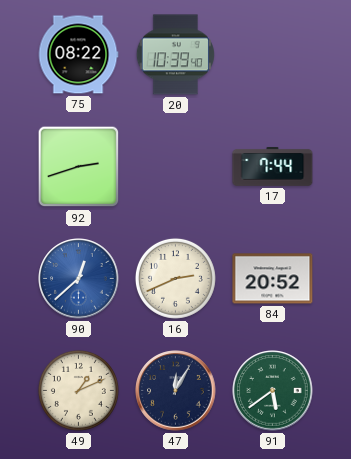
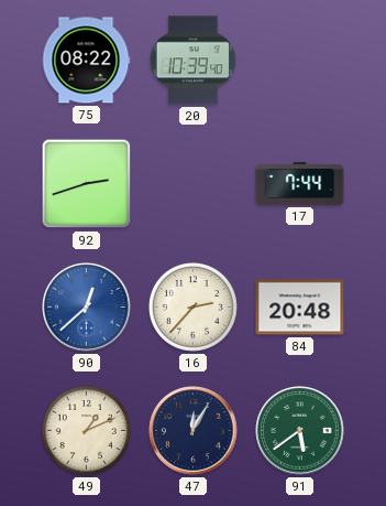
16: 2:41 -> 2:37 (192, 306)
84: 20:52 -> 20:48 (300, 308)
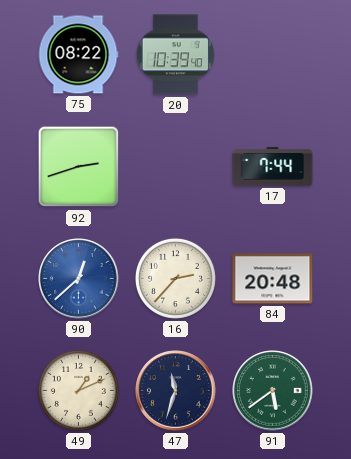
47: 12:05 -> 11:33 (176, 391)
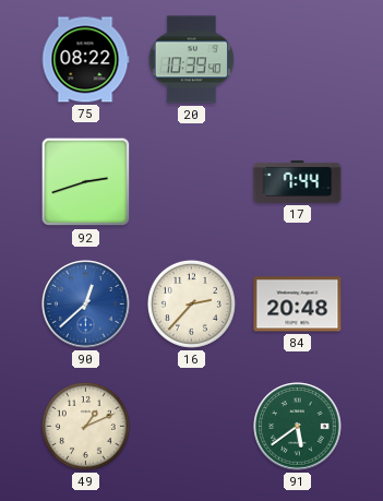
47: 11:33 -> none (176, 391)
